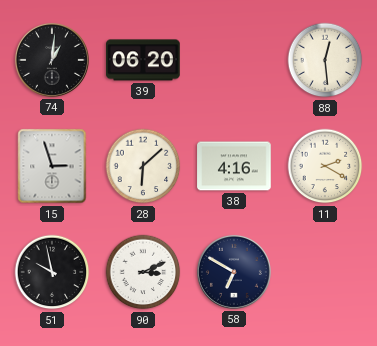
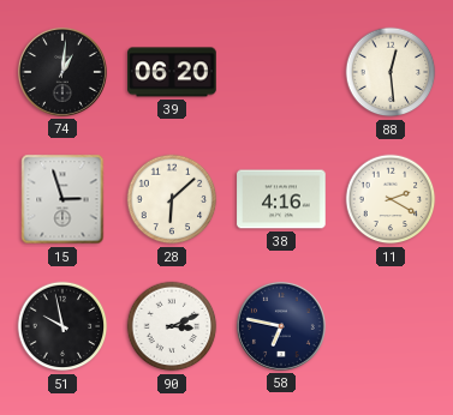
58: 6:50 -> 6:47 (281, 326)
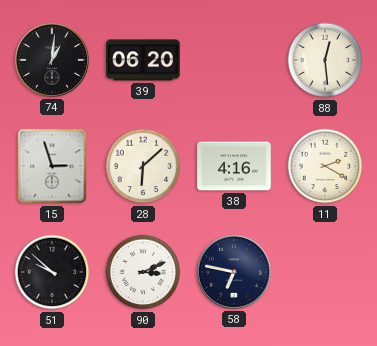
51: 9:58 -> 9:52 (52, 272)
